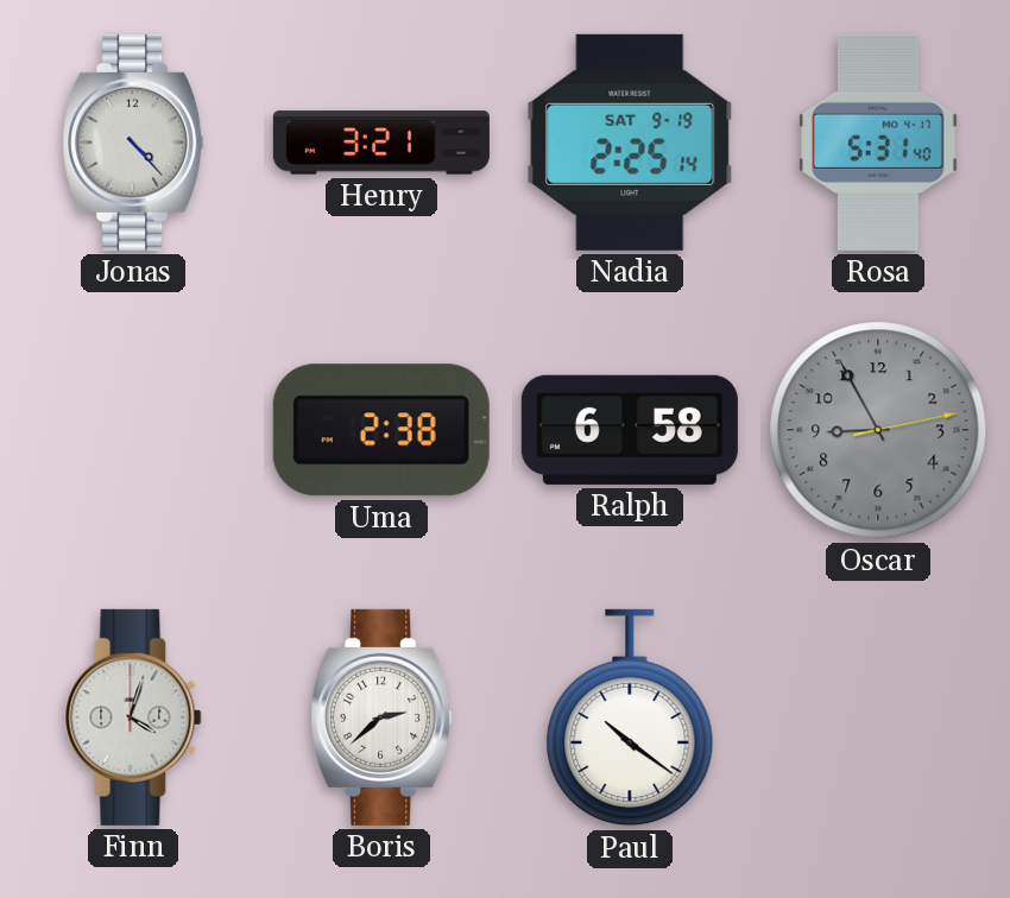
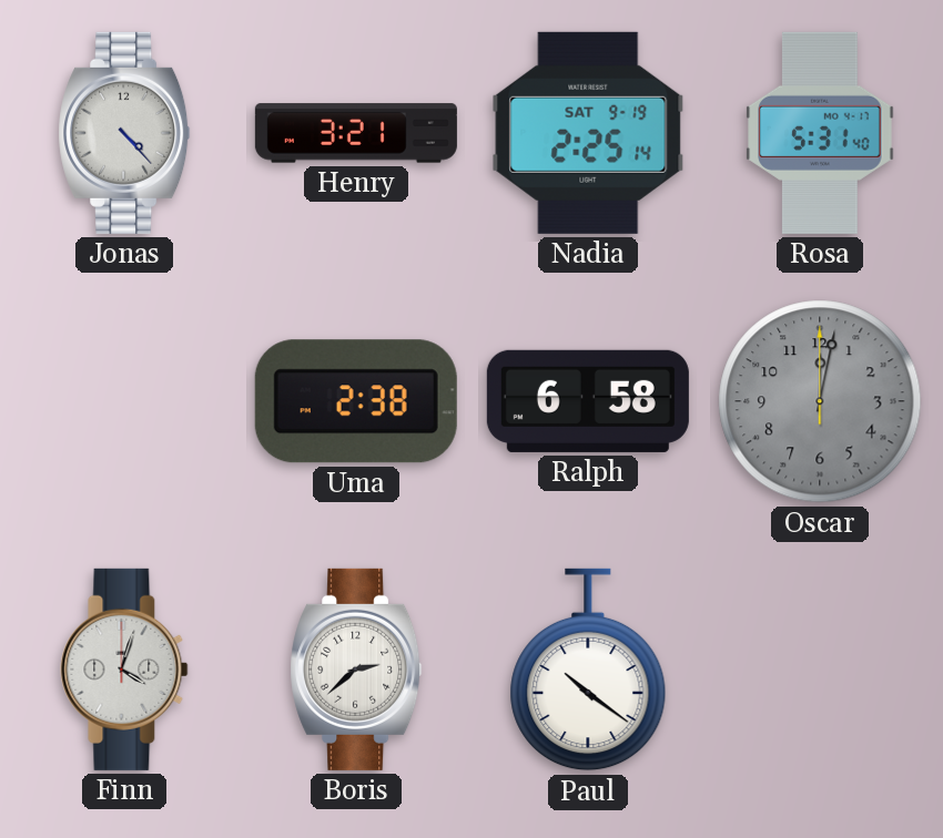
Oscar: 8:55 -> 12:02 (820, 401)
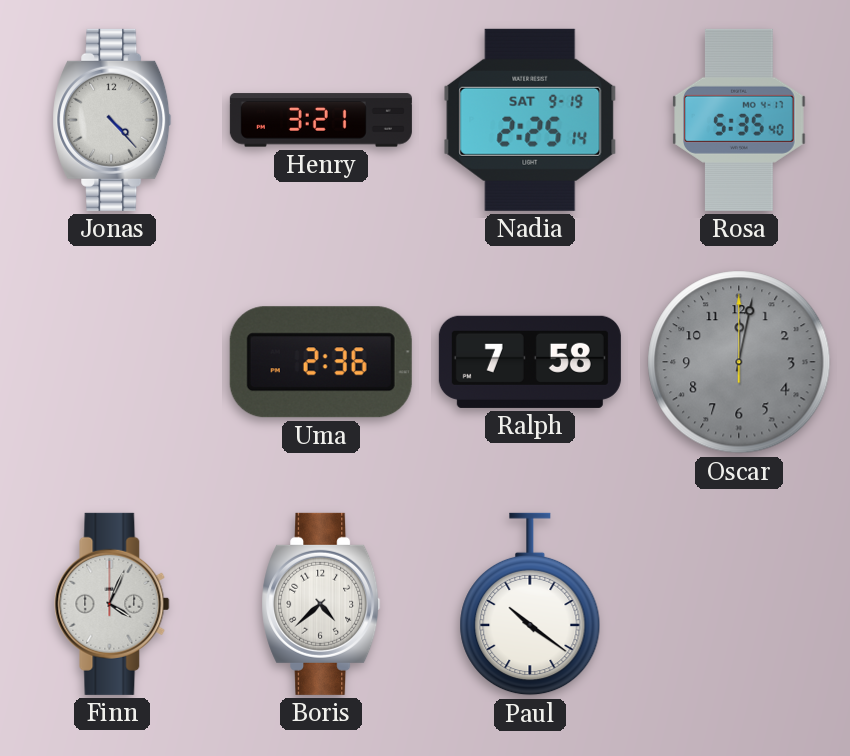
Rosa: 5:31 -> 5:35 (739, 120)
Uma: 2:38 -> 2:36 (321, 362)
Ralph: 6:58 -> 7:58 (530, 362)
Finn: 4:03 -> 4:04 (112, 604)
Boris: 2:38 -> 4:38 (321, 604)
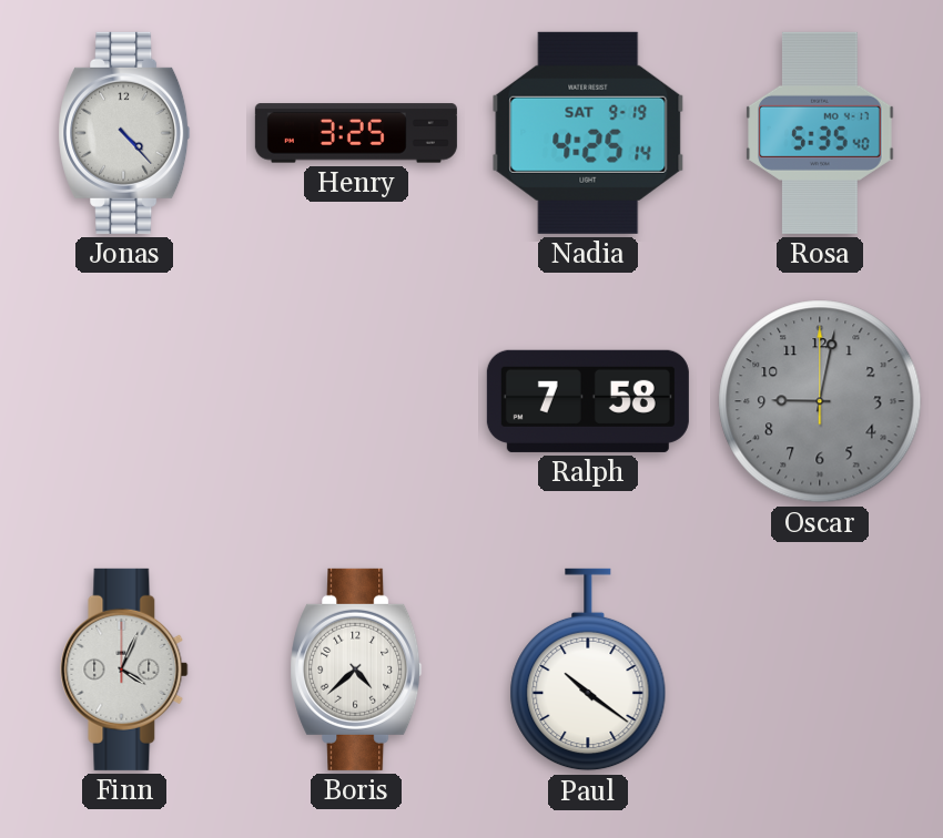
Henry: 3:21 -> 3:25 (356, 133)
Nadia: 2:25 -> 4:25 (588, 133)
Uma: 2:36 -> none (321, 362)
Oscar: 12:02 -> 9:02 (820, 401)
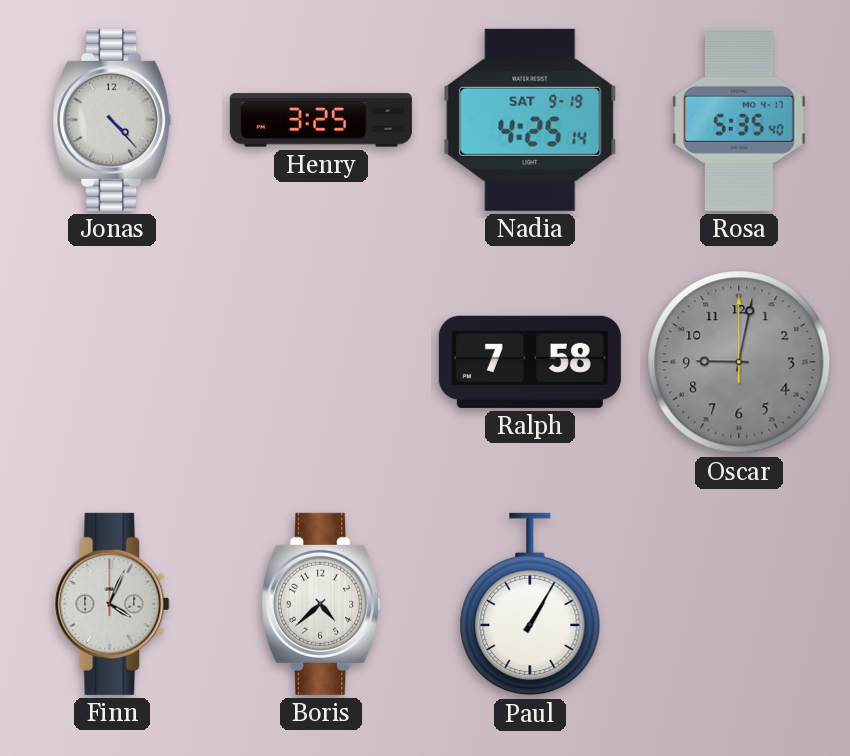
Paul: 10:21 -> 1:05 (530, 604)
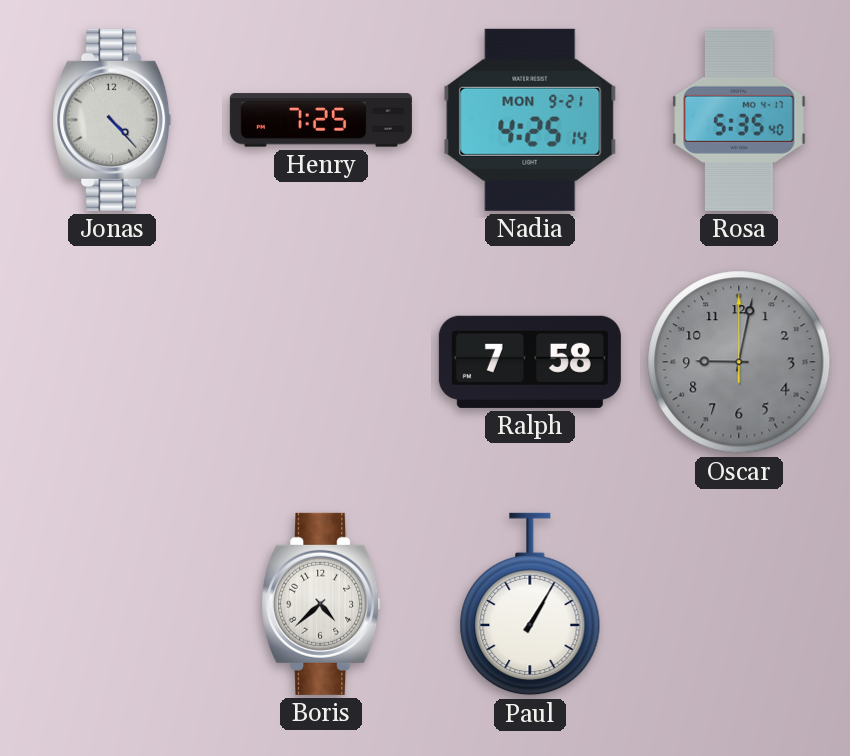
Henry: 3:25 -> 7:25 (321, 120)
Nadia date: SAT 9-19 -> MON 9-21 (530, 120)
Finn: 4:04 -> none (112, 604)
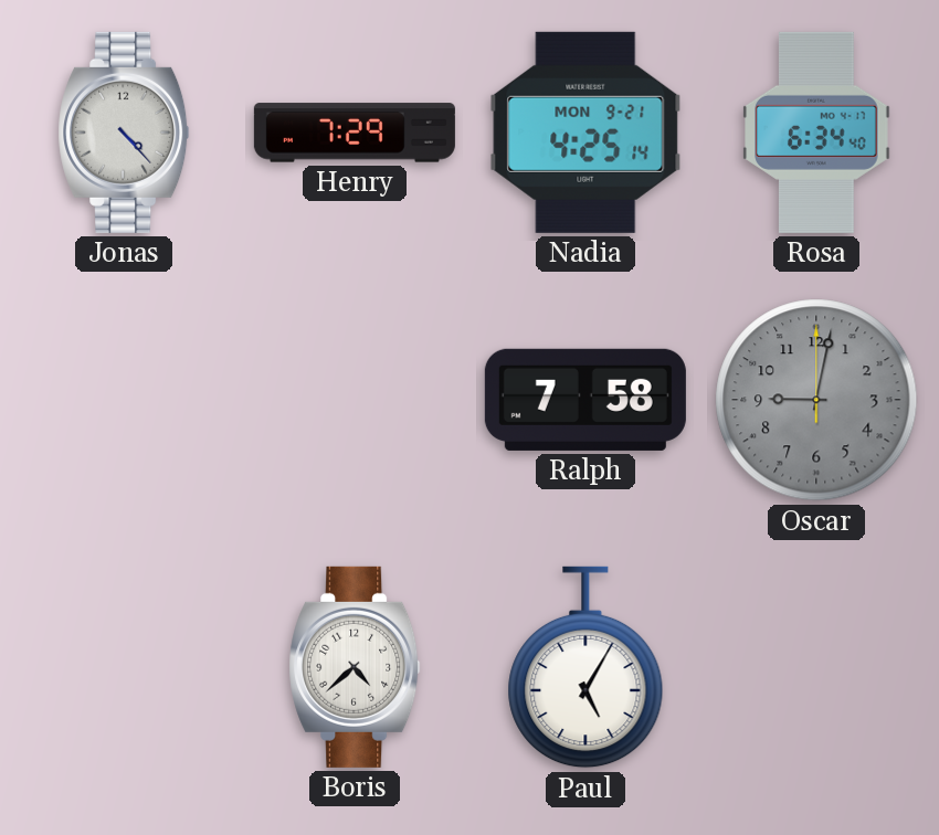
Henry: 7:25 -> 7:29 (355, 133)
Rosa: 5:35 -> 6:34 (816, 133)
Paul: 1:05 -> 5:05 (585, 667)
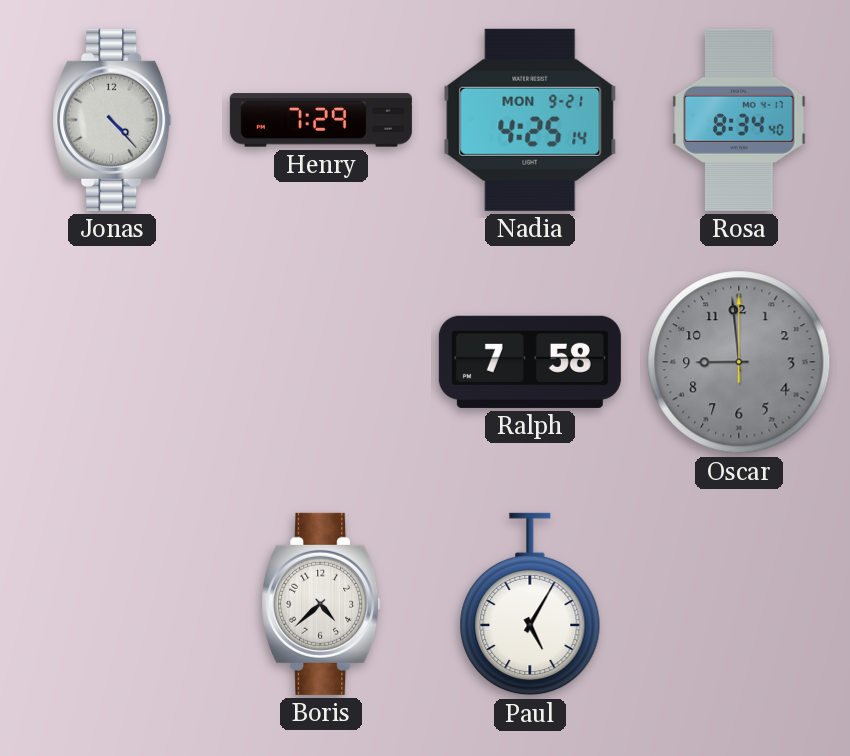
Rosa: 6:34 -> 8:34 (739, 120)
Oscar: 9:02 -> 8:59 (739, 362)
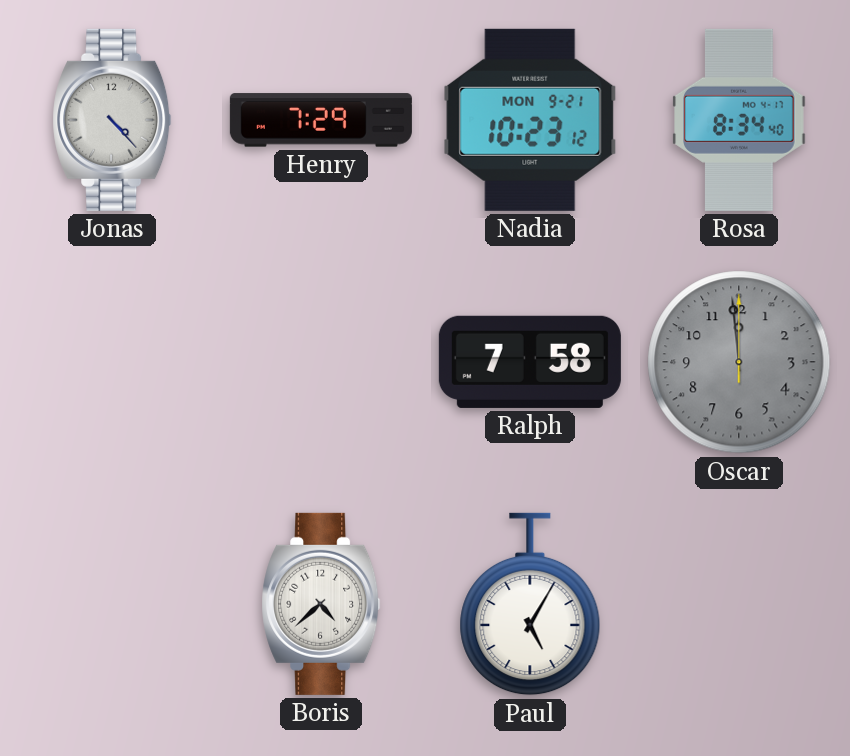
Nadia: 4:25 -> 10:23 (530, 120)
Oscar: 8:59 -> 11:59 (739, 362)
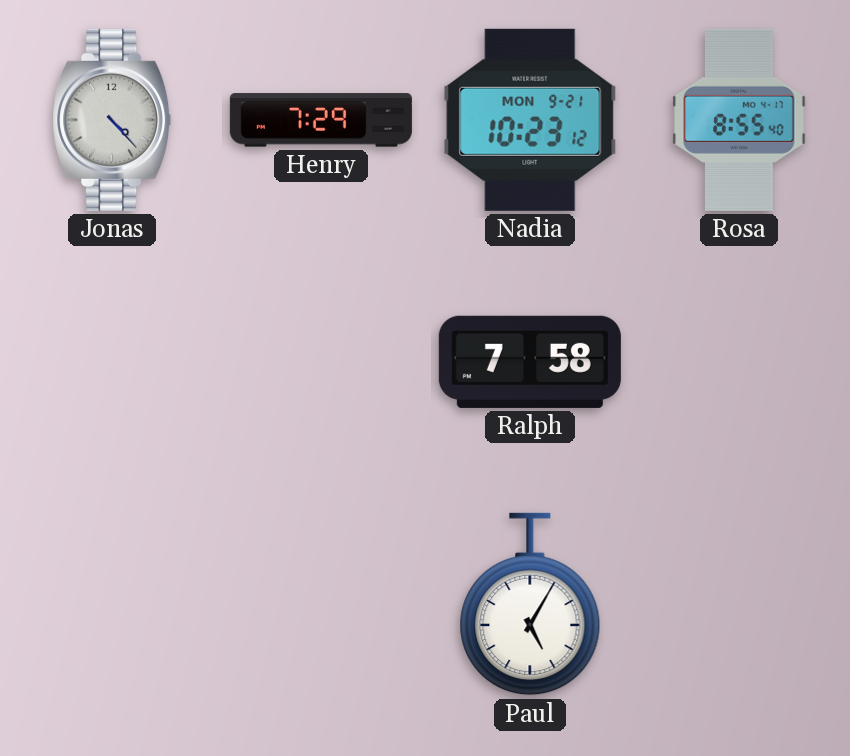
Rosa: 8:34 -> 8:55 (739, 120)
Oscar: 11:59 -> none (739, 362)
Boris: 4:38 -> none (321, 604)
